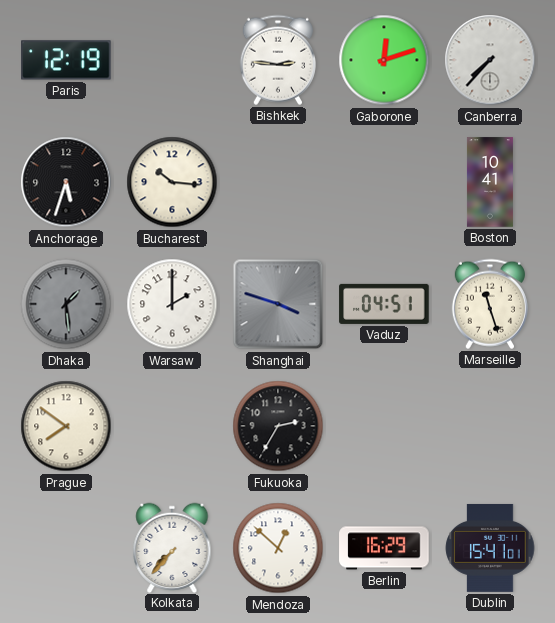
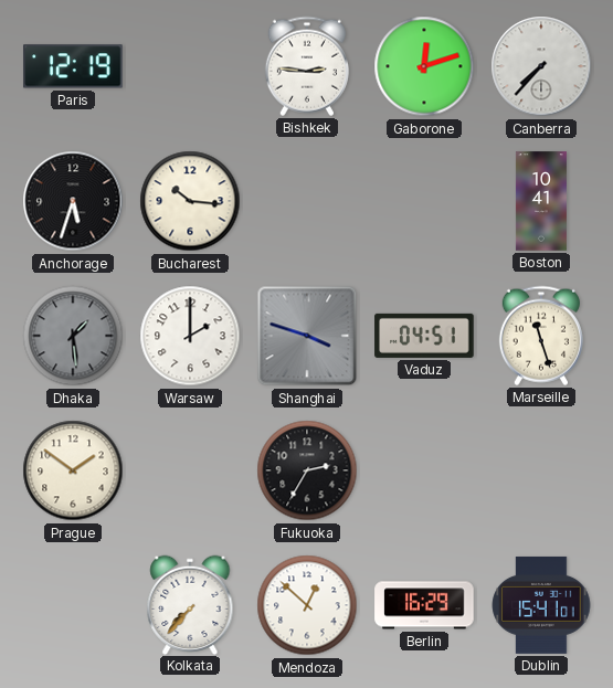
Prague: 7:51 -> 1:51 (73, 470)
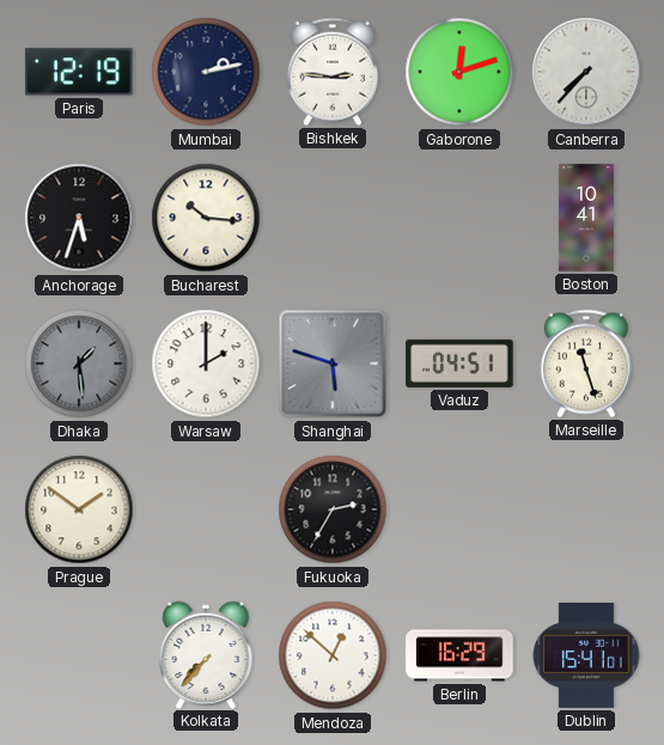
Mumbai: none -> 2:13 (206, 72)
Shanghai: 3:48 -> 5:48 (333, 364)
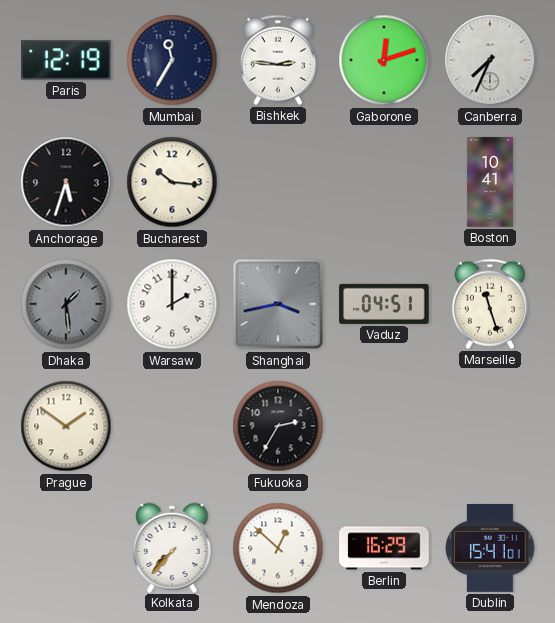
Mumbai: 2:13 -> 11:35 (172, 60)
Canberra: 7:37 -> 7:34 (490, 60)
Shanghai: 5:48 -> 3:43 (278, 304)
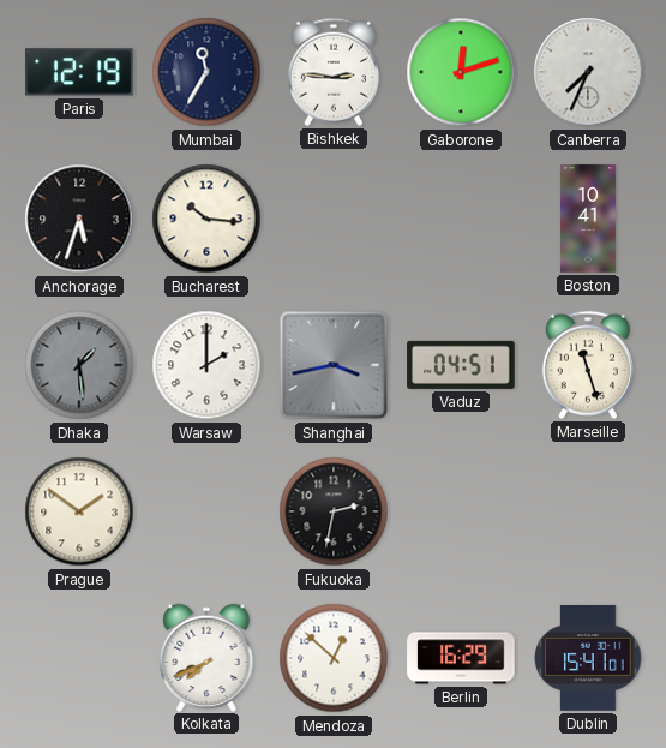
Fukuoka: 2:35 -> 2:32 (334, 511)
Kolkata: 7:37 -> 7:41 (206, 657)
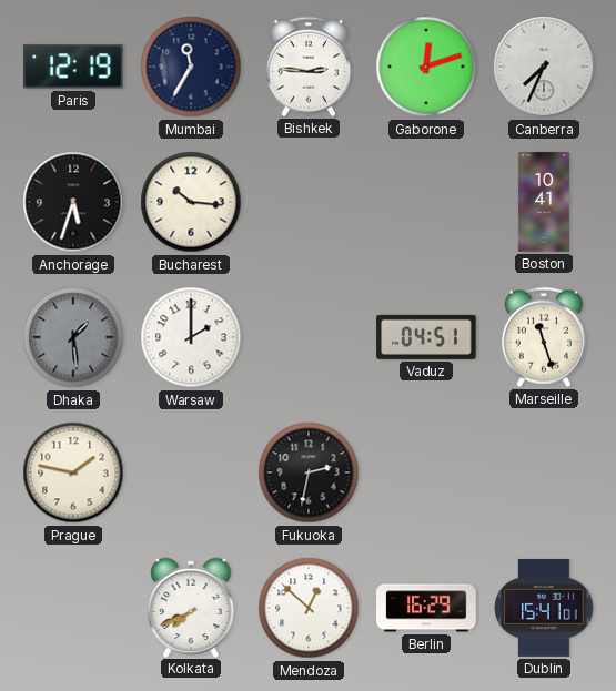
Shanghai: 3:43 -> none (334, 365)
Prague: 1:51 -> 1:47 (73, 472)
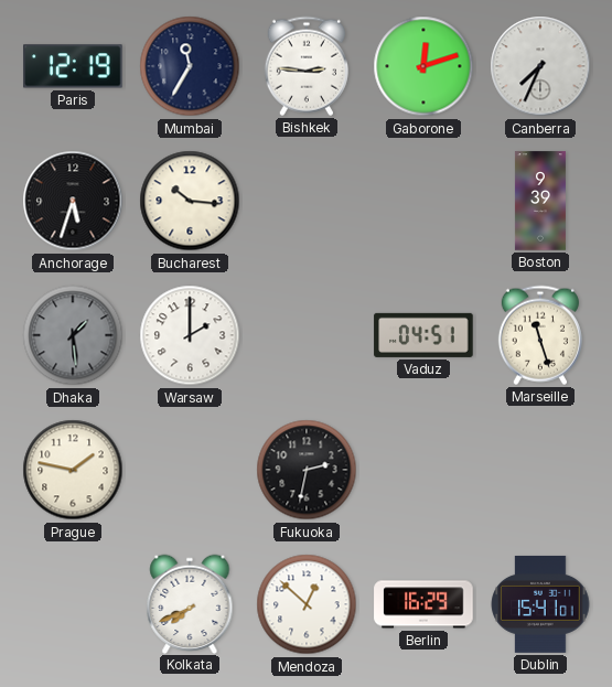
Boston: 10:41 -> 9:39 (540, 201)
